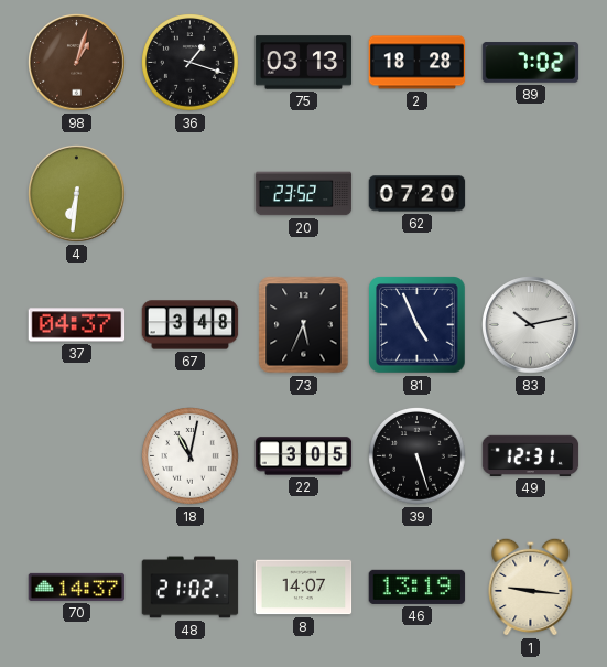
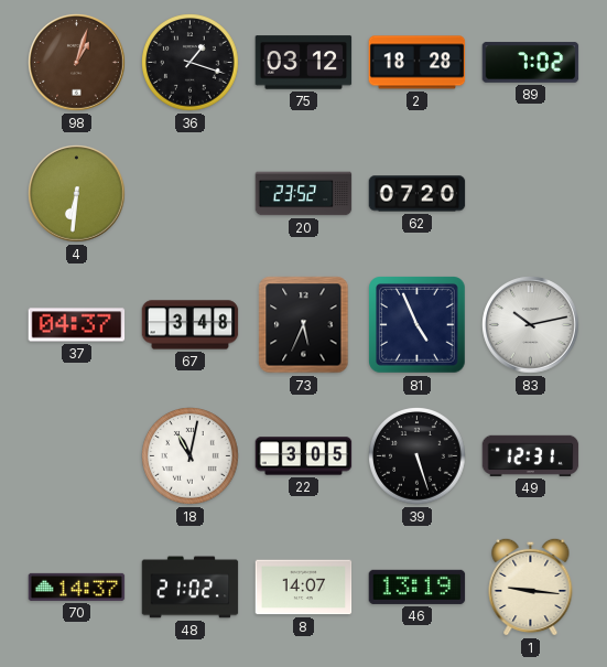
75: 03:13 -> 03:12 (304, 63)
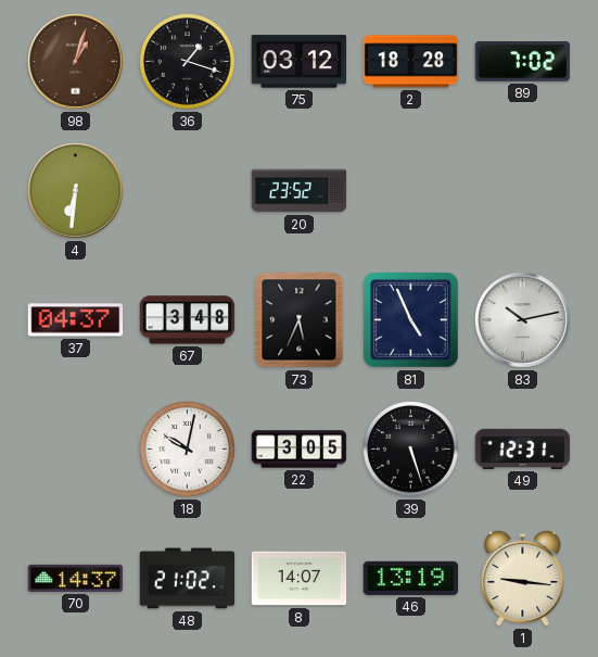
62: 07:20 -> none (418, 194)
18: 11:02 -> 10:02 (188, 450)
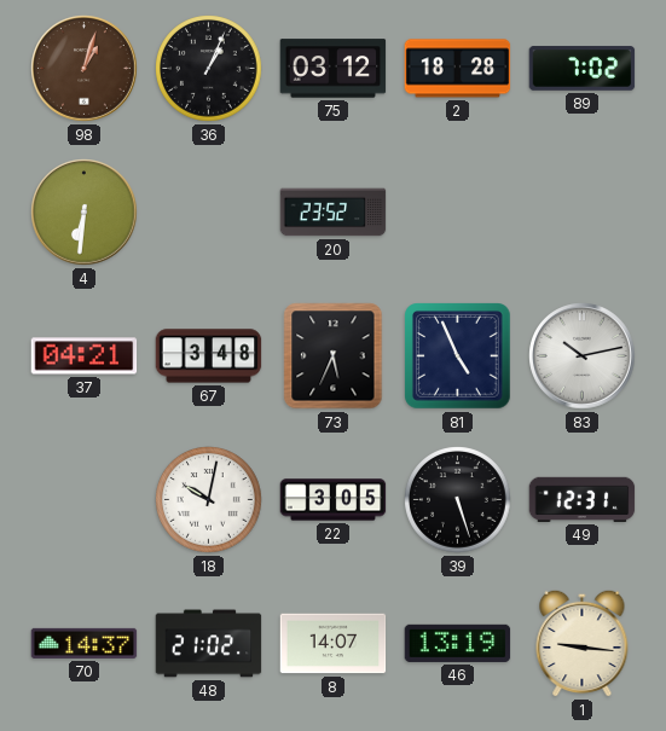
36: 1:18 -> 1:04 (209, 69)
37: 04:37 -> 04:21 (85, 356)
